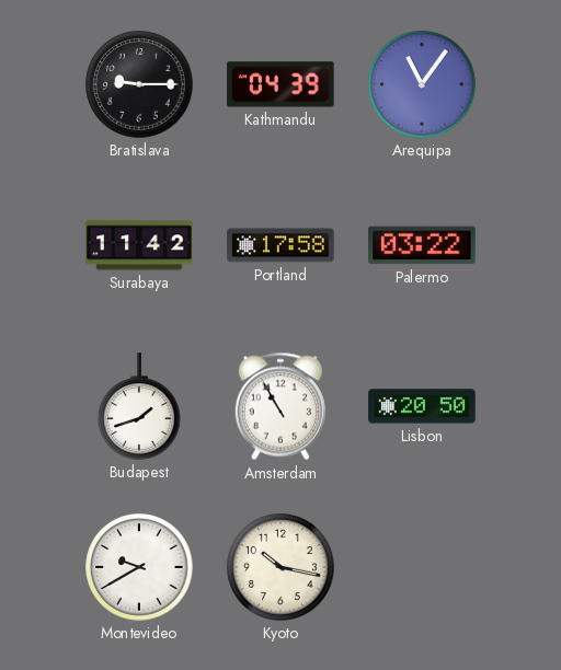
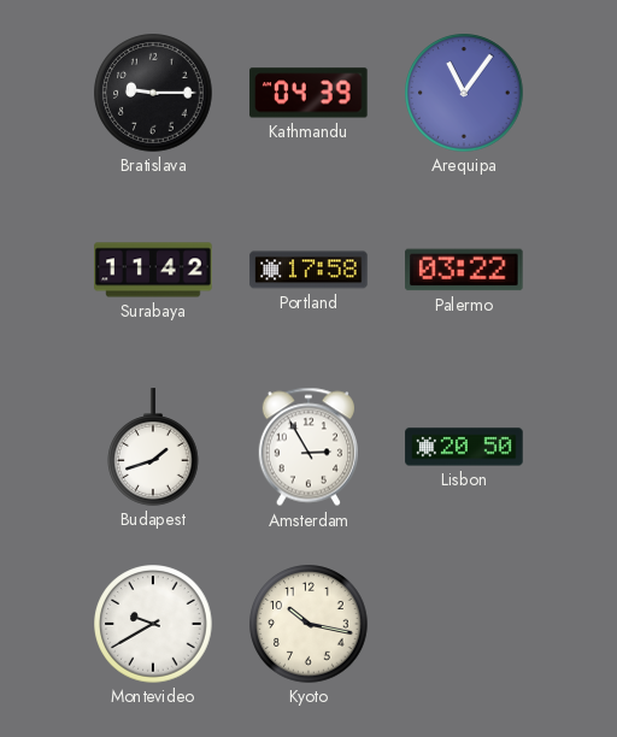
Amsterdam: 10:55 -> 2:55 (307, 447)
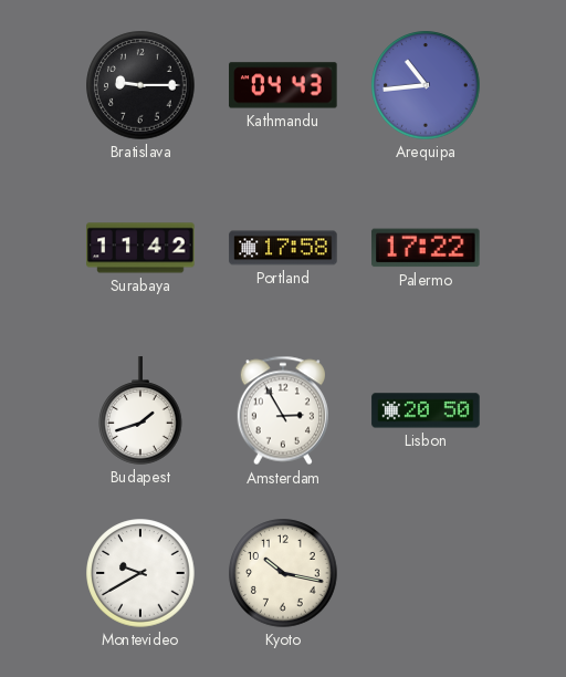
Kathmandu: 04:39 -> 04:43 (283, 85)
Arequipa: 11:06 -> 10:44 (426, 85)
Palermo: 03:22 -> 17:22 (426, 248)
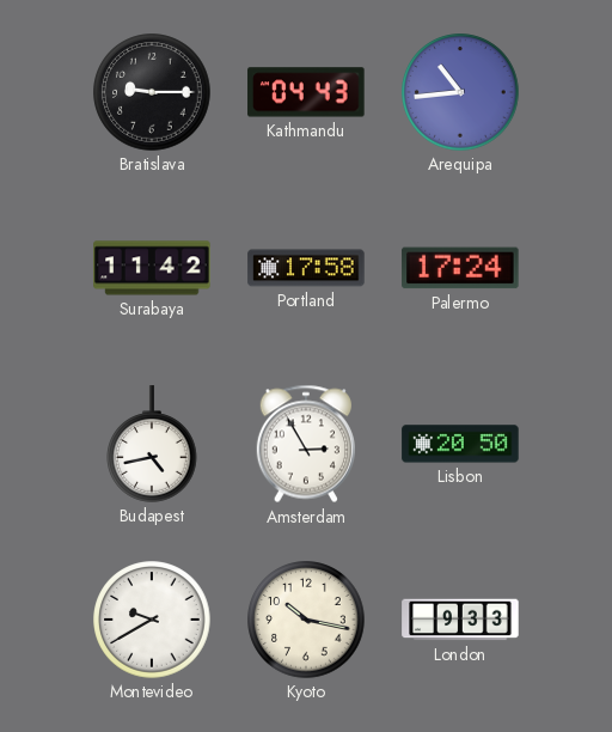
Palermo: 17:22 -> 17:24 (460, 268)
Budapest: 1:42 -> 4:43 (153, 444)
London: none -> 9:33 (460, 620)
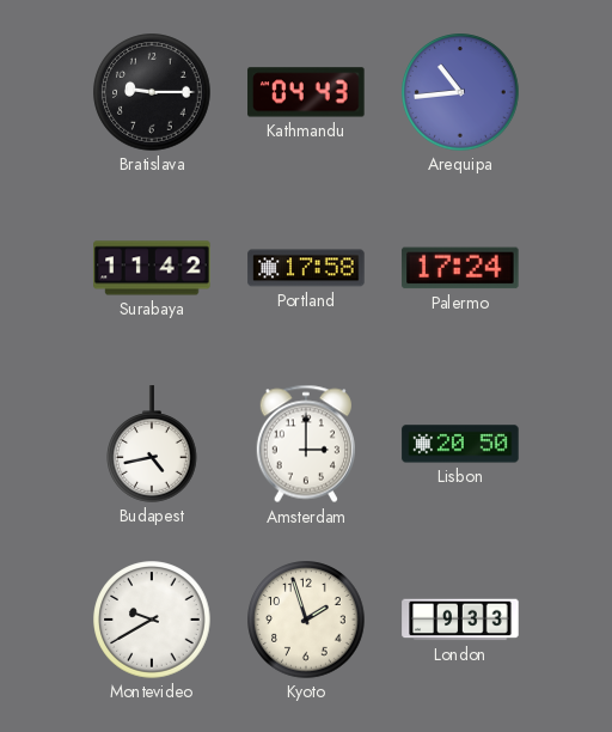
Amsterdam: 2:55 -> 3:00 (305, 444)
Kyoto: 10:17 -> 1:57 (306, 620)
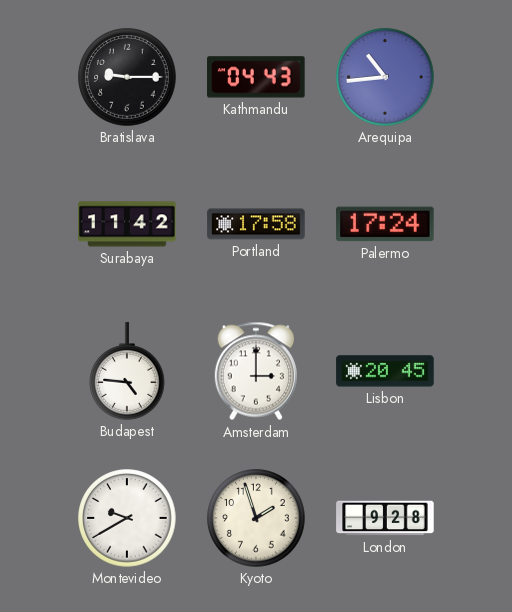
Budapest: 4:43 -> 4:46 (128, 371)
Lisbon: 20:50 -> 20:45 (385, 371)
London: 9:33 -> 9:28 (385, 518)
